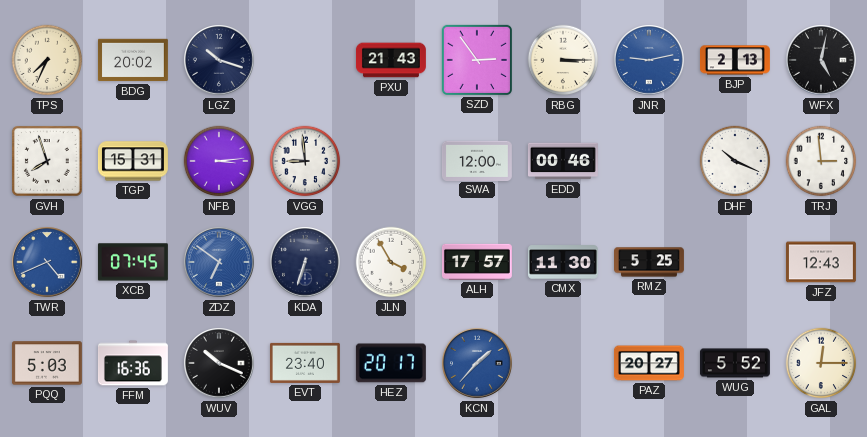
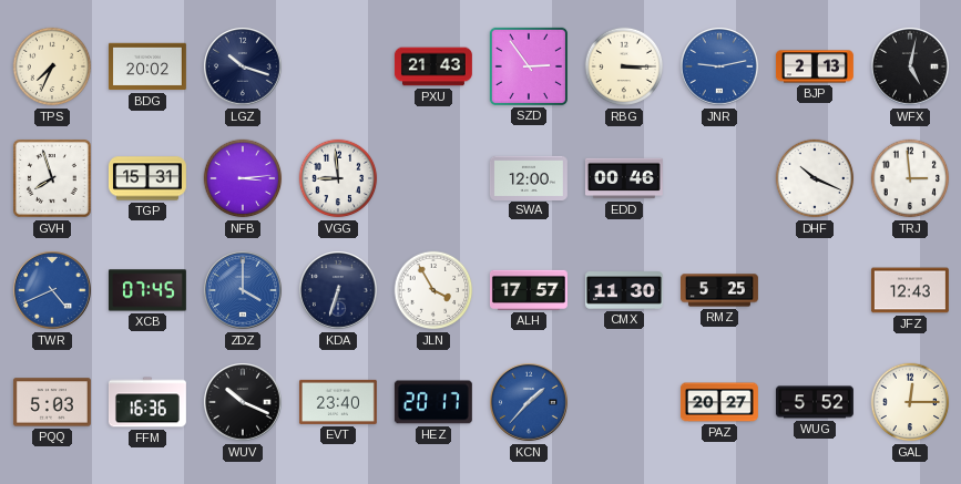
ZDZ: 6:51 -> 4:00 (244, 291)
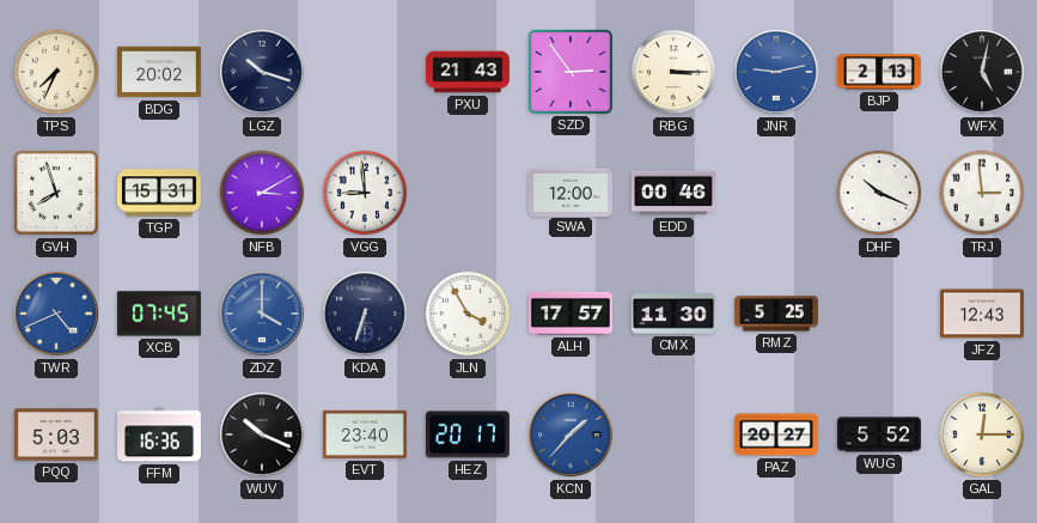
NFB: 3:14 -> 3:10 (262, 193)
